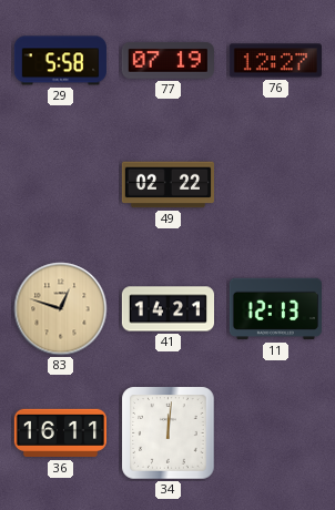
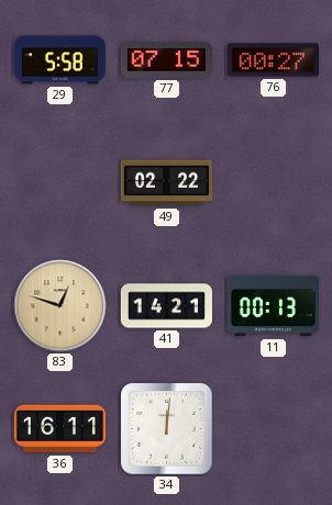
77: 07:19 -> 07:15 (166, 60)
76: 12:27 -> 00:27 (273, 60)
11: 12:13 -> 00:13 (273, 306)
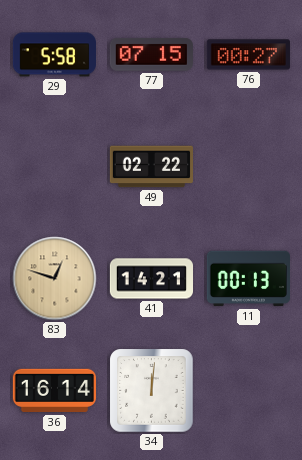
36: 16:11 -> 16:14 (54, 391)
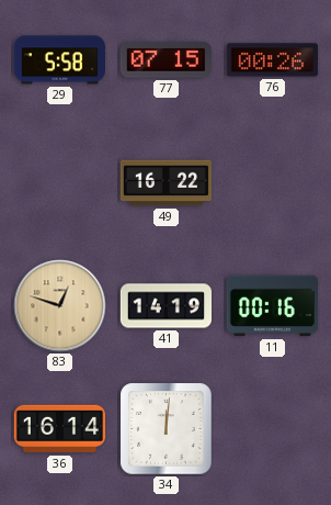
76: 00:27 -> 00:26 (272, 60)
49: 02:22 -> 16:22 (165, 183)
41: 14:21 -> 14:19 (165, 306)
11: 00:13 -> 00:16 (272, 306)
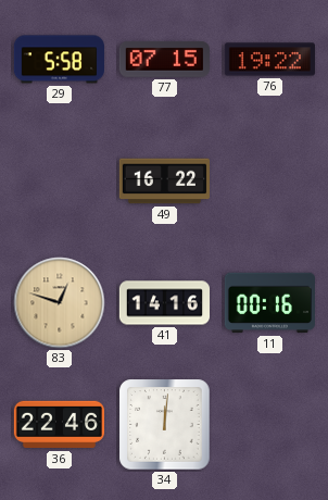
76: 00:26 -> 19:22 (269, 60)
41: 14:19 -> 14:16 (164, 303)
36: 16:14 -> 22:46 (59, 425)
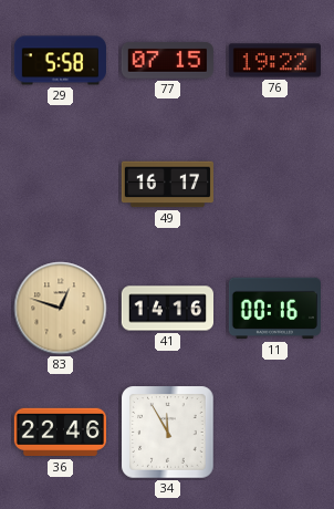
49: 16:22 -> 16:17 (167, 185)
34: 12:01 -> 11:55 (168, 433)
